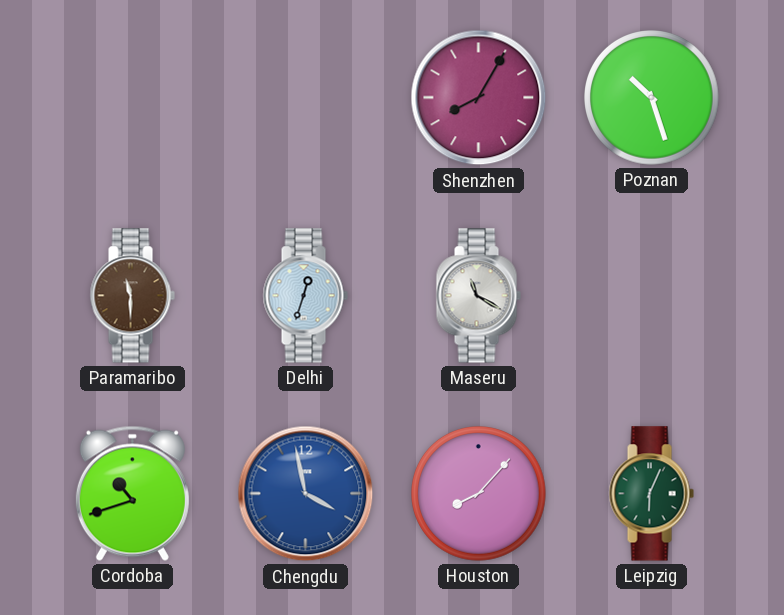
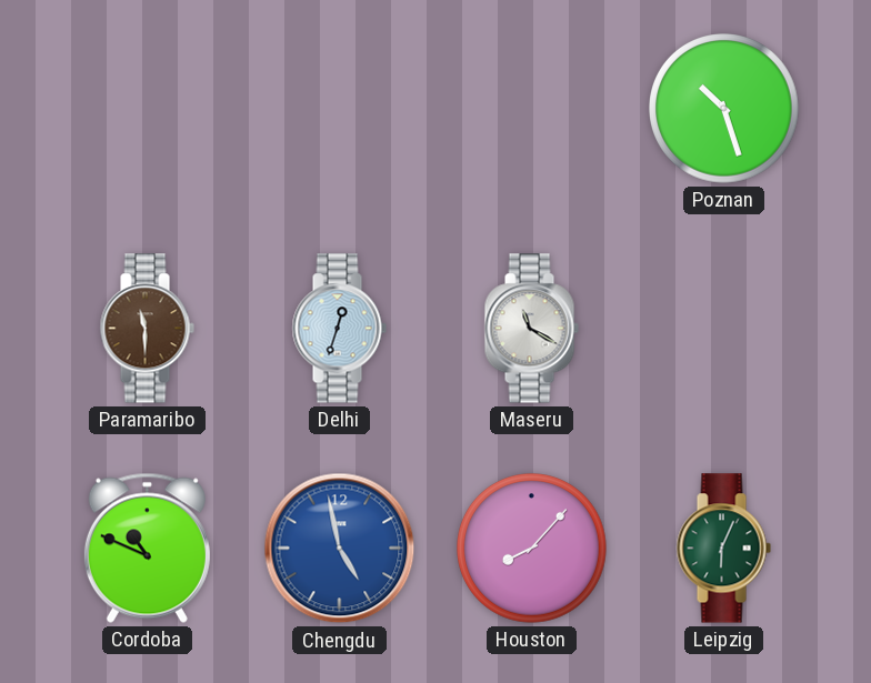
Shenzhen: 8:05 -> none (479, 98)
Cordoba: 10:42 -> 10:49 (147, 548)
Chengdu: 3:58 -> 4:58 (340, 549)
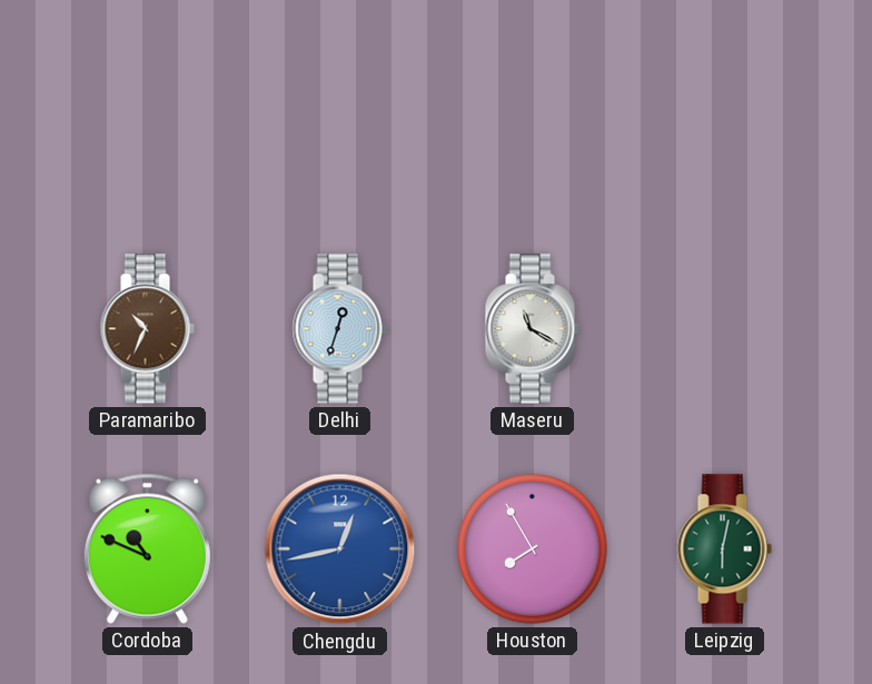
Poznan: 10:27 -> none (724, 109)
Paramaribo: 11:30 -> 10:34 (147, 329)
Chengdu: 4:58 -> 12:43 (340, 549)
Houston: 8:07 -> 7:55 (533, 549)
Leipzig: 6:04 -> 6:02 (724, 549)
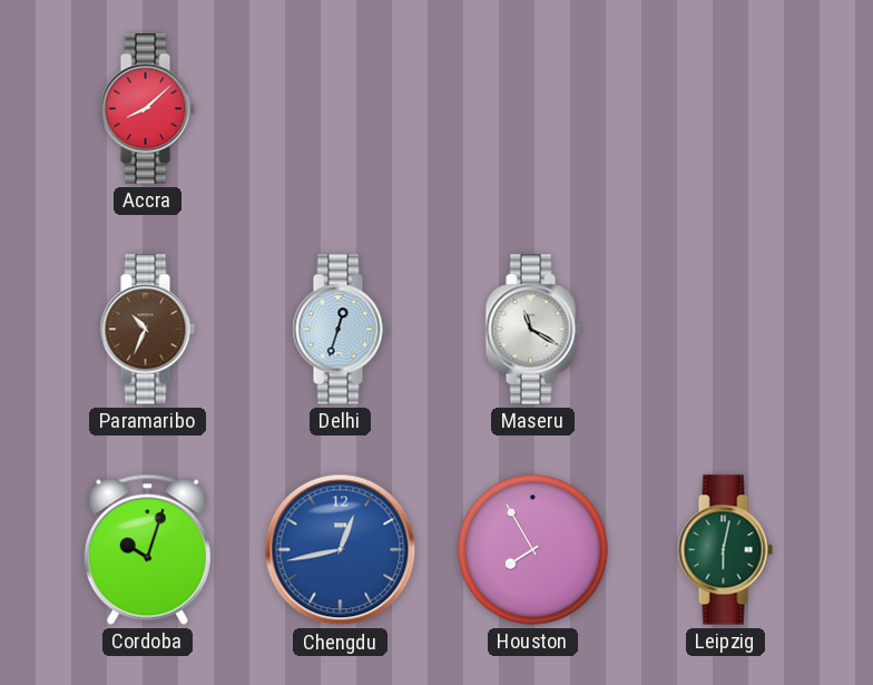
Accra: none -> 8:08 (147, 109)
Cordoba: 10:49 -> 10:03 (147, 549)
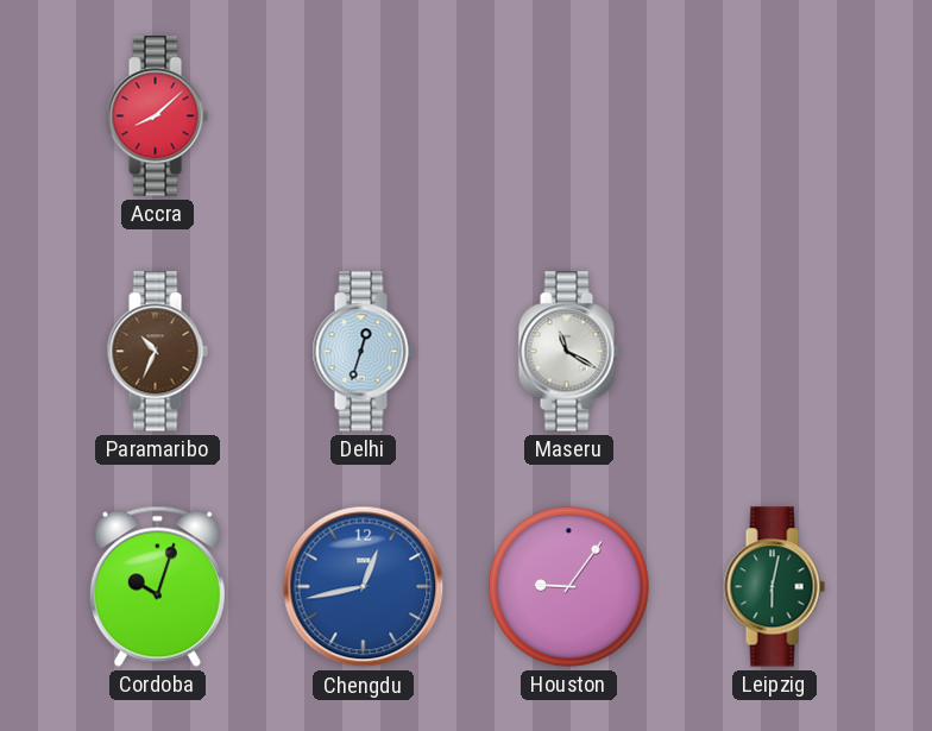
Houston: 7:55 -> 9:06 (569, 587)
